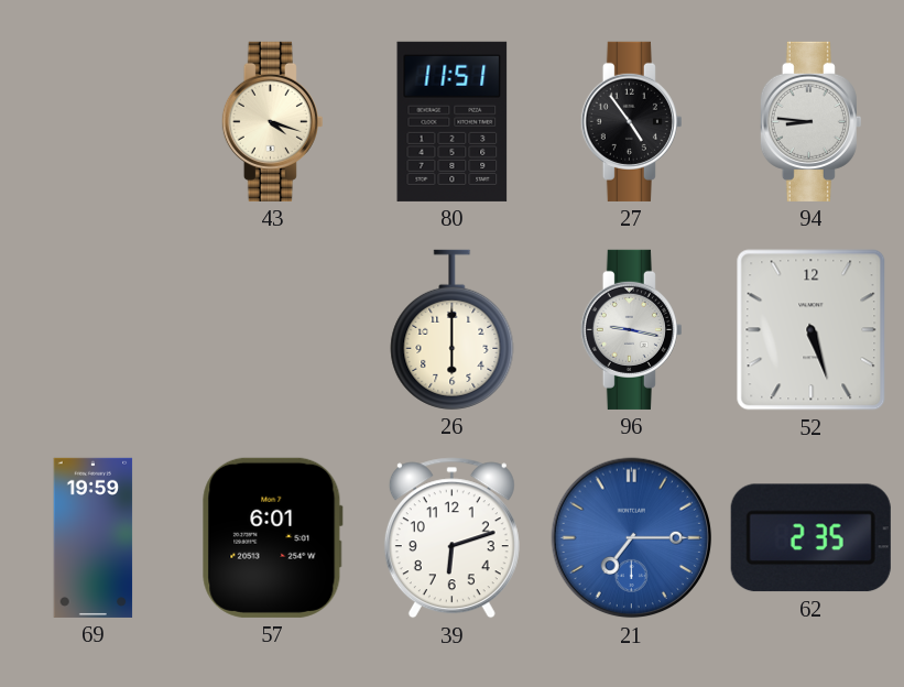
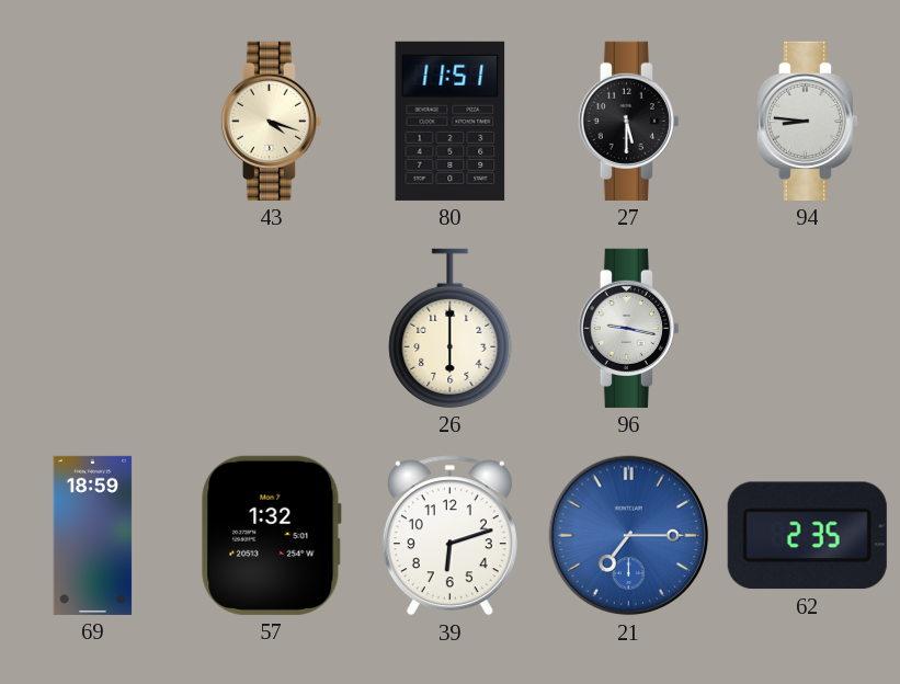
27: 4:54 -> 5:30 (628, 121)
52: 5:27 -> none (812, 330)
69: 19:59 -> 18:59 (93, 535)
57: 6:01 -> 1:32 (271, 535)
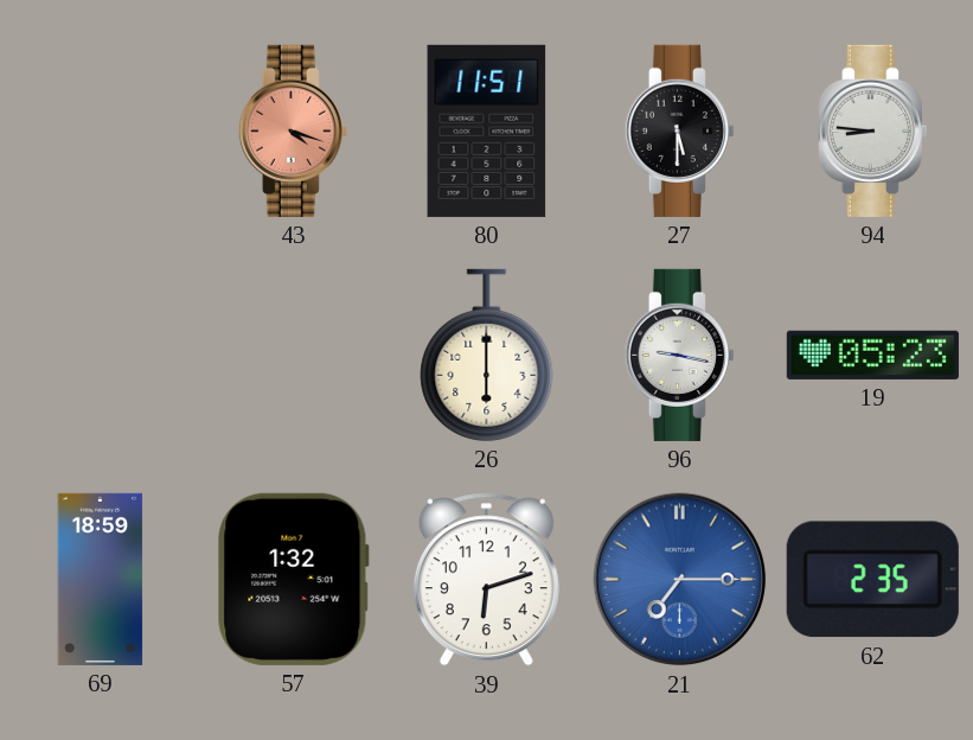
43 dial: cream -> salmon (293, 130)
19: none -> 05:23 (872, 355)
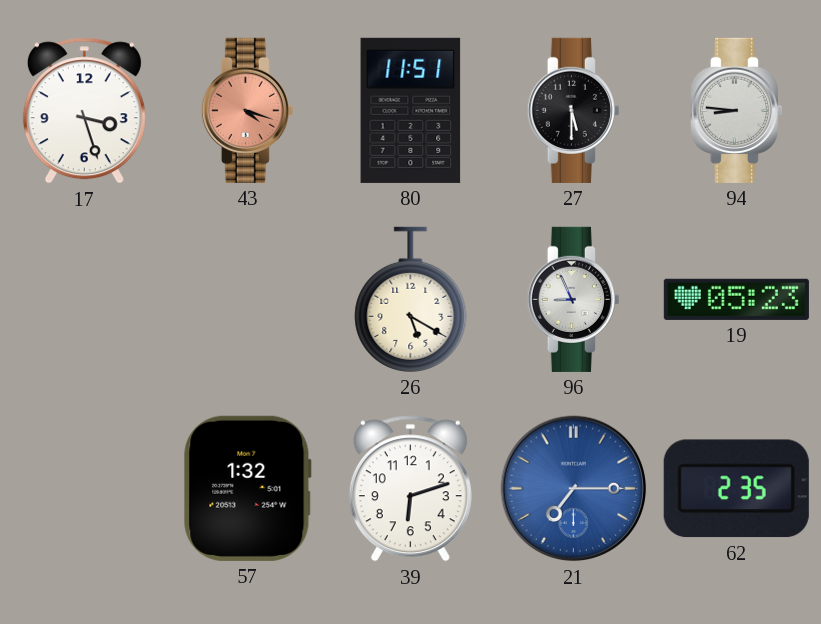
17: none -> 3:27 (84, 111)
26: 6:00 -> 5:20 (411, 299)
96: 9:17 -> 8:56 (573, 299)
69: 18:59 -> none (101, 579)
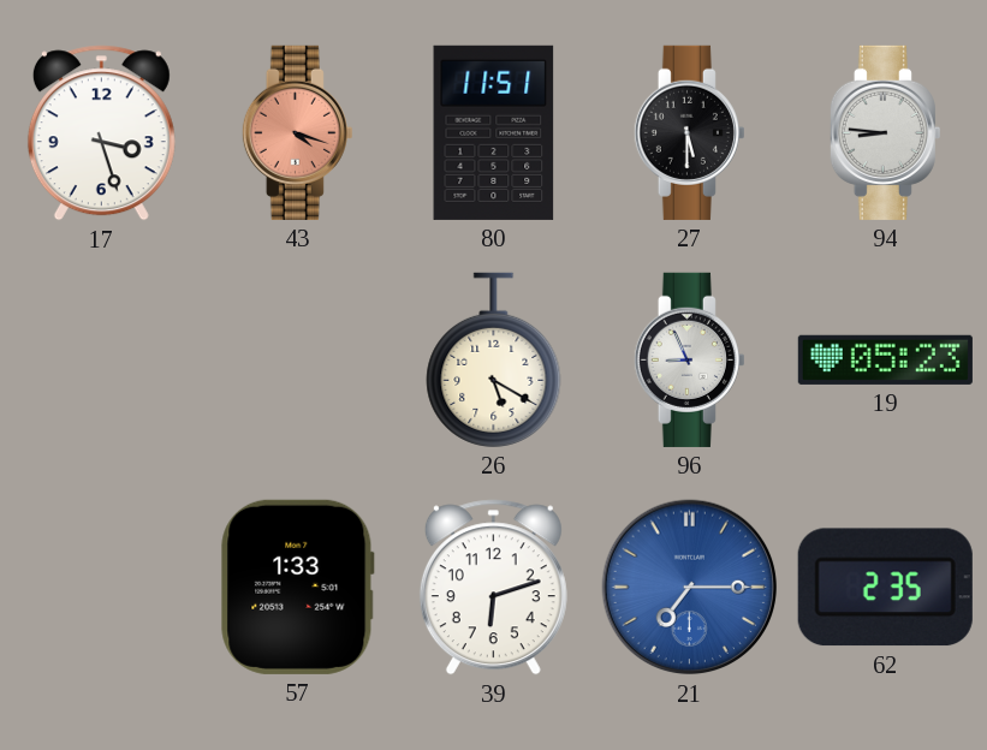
57: 1:32 -> 1:33 (297, 587)
